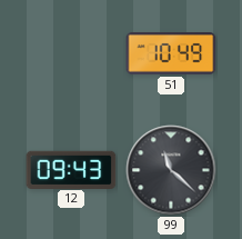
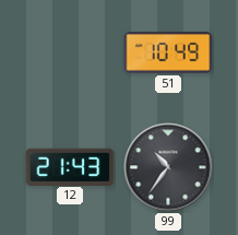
12: 09:43 -> 21:43 (70, 166)
99: 11:22 -> 10:36 (168, 167)
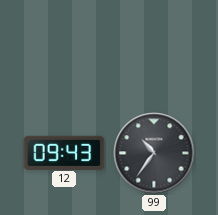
51: 10:49 -> none (168, 54)
12: 21:43 -> 09:43 (64, 152)
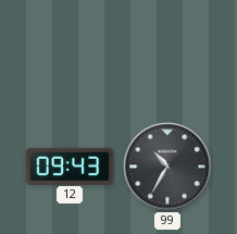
99: 10:36 -> 10:35 (167, 167)
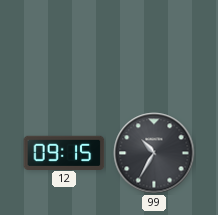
12: 09:43 -> 09:15 (64, 152)
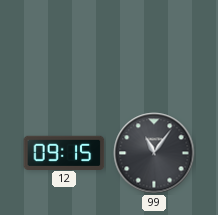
99: 10:35 -> 11:06 (154, 153)
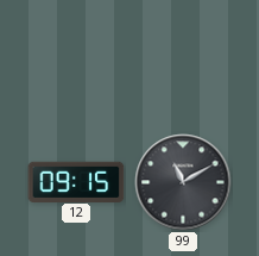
99: 11:06 -> 11:10 (183, 182)
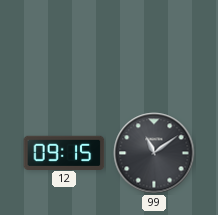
99: 11:10 -> 11:09 (154, 153)
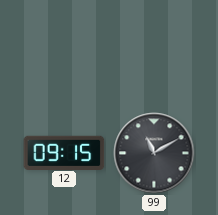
99: 11:09 -> 11:10 (154, 153)
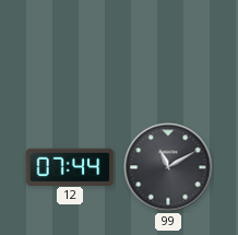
12: 09:15 -> 07:44 (70, 166)
